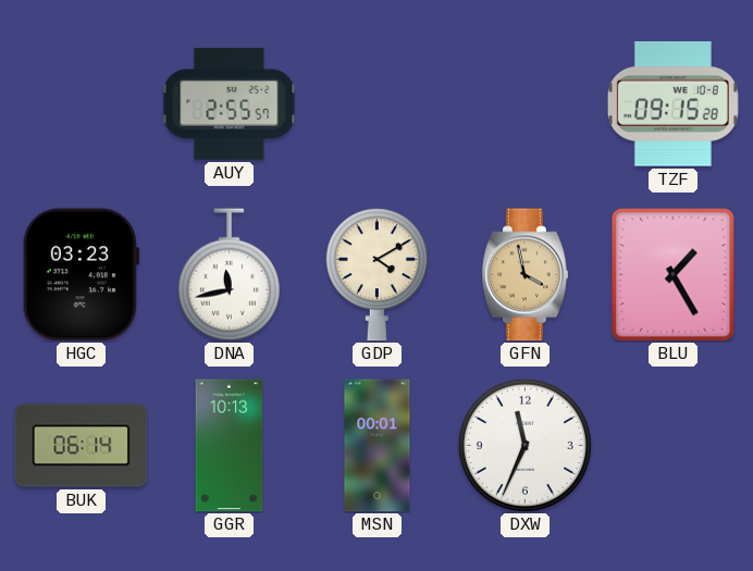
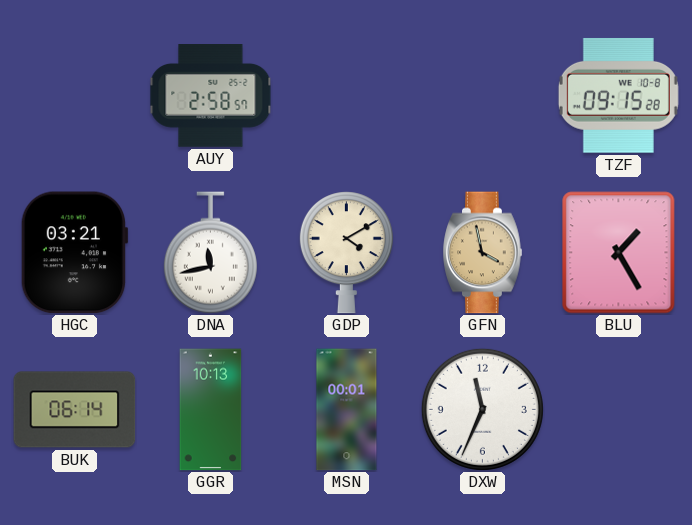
AUY: 2:55 -> 2:58 (211, 96)
HGC: 03:23 -> 03:21 (74, 253)
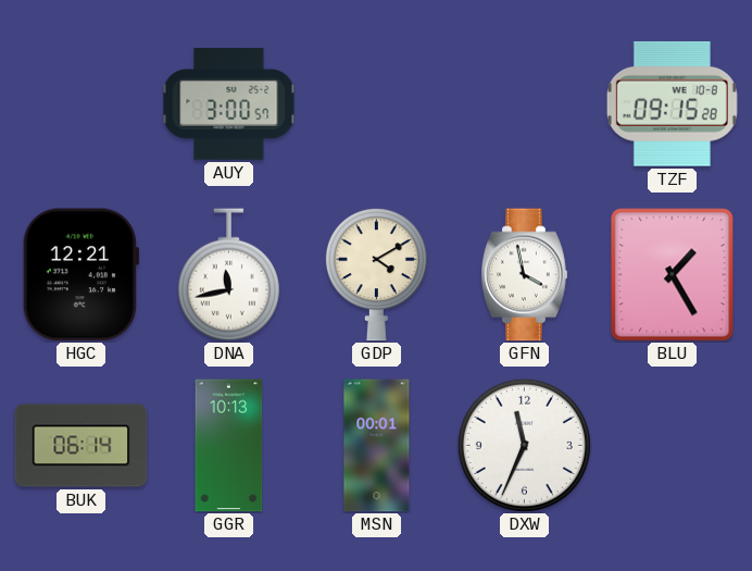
AUY: 2:58 -> 3:00 (229, 104)
HGC: 03:21 -> 12:21 (80, 275)
GFN dial: champagne -> white (525, 275)
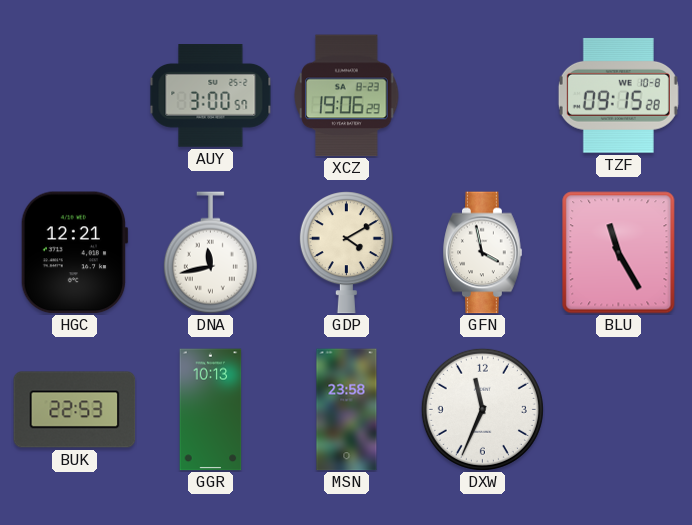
XCZ: none -> 19:06 (347, 96)
BLU: 1:25 -> 11:25 (619, 253)
BUK: 06:14 -> 22:53 (75, 410)
MSN: 00:01 -> 23:58 (347, 410)
